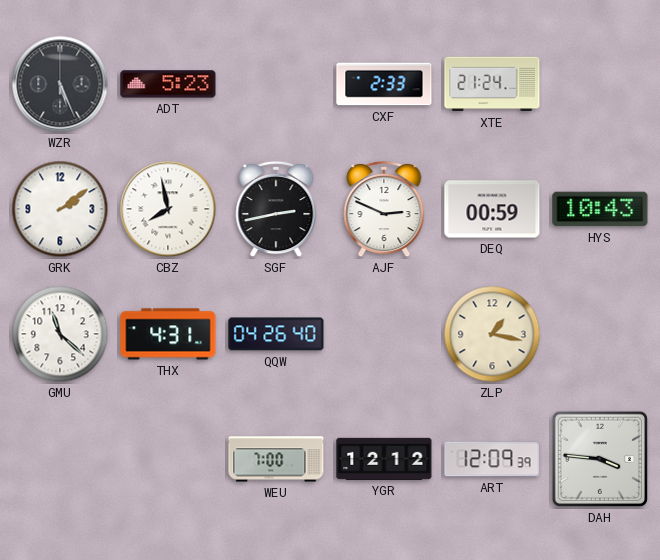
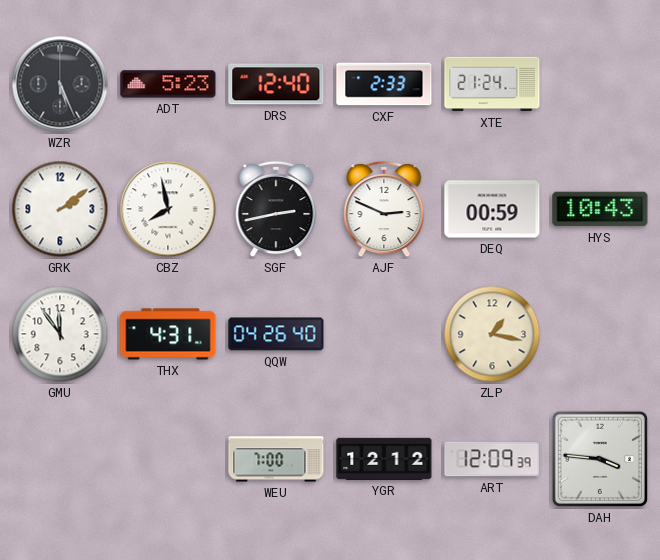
DRS: none -> 12:40 (276, 84)
GMU: 11:22 -> 11:54 (60, 334)
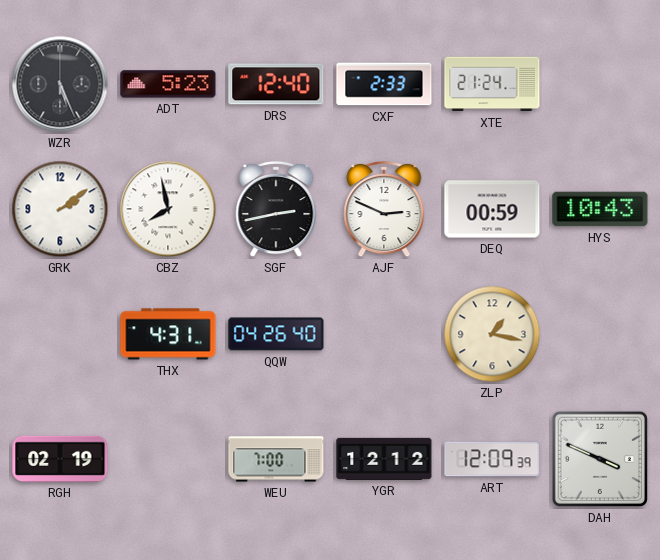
GMU: 11:54 -> none (60, 334)
RGH: none -> 02:19 (60, 459)
DAH: 3:46 -> 3:49 (600, 459)
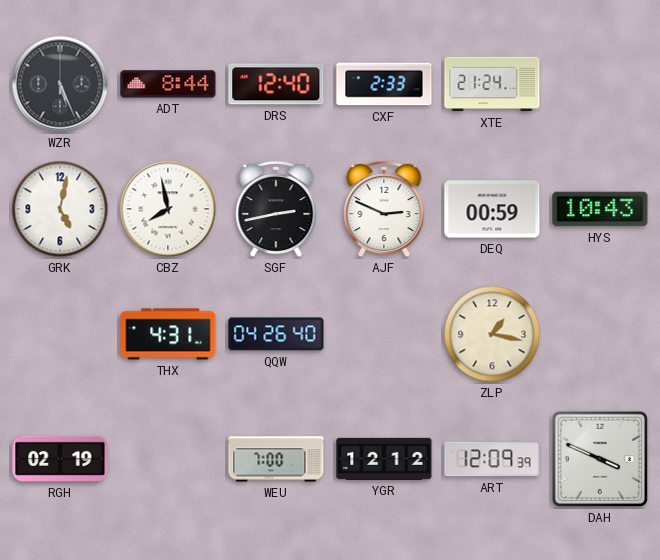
ADT: 5:23 -> 8:44 (168, 84)
GRK: 2:09 -> 5:02 (60, 209)
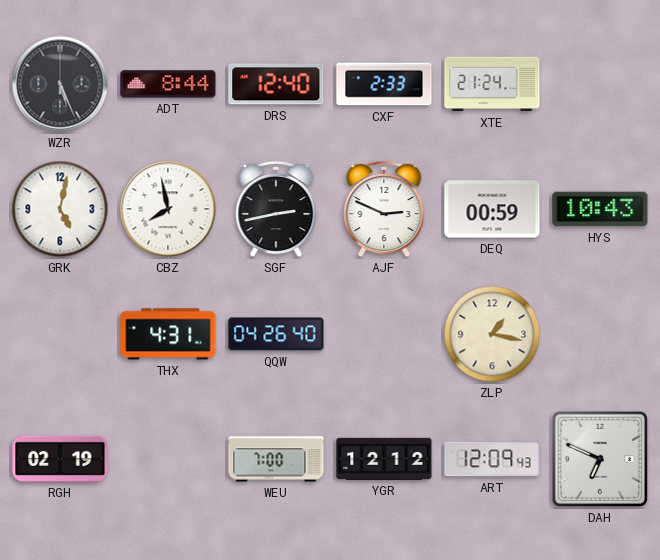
ART: 12:09:39 -> 12:09:43 (492, 459)
DAH: 3:49 -> 6:49 (600, 459)
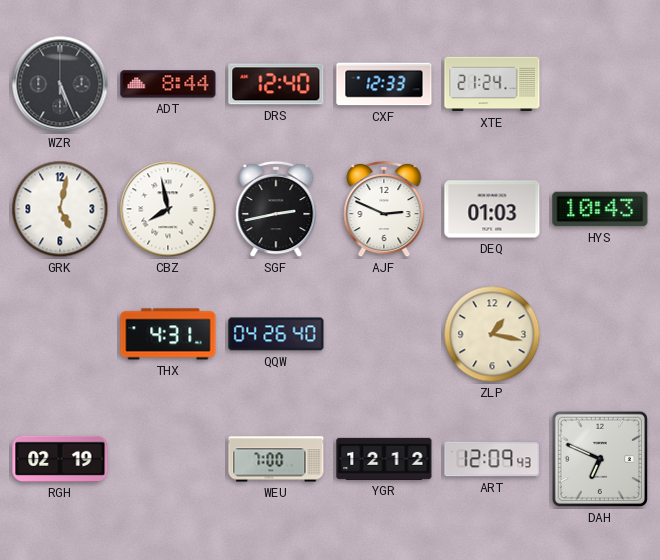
CXF: 2:33 -> 12:33 (384, 84)
DEQ: 00:59 -> 01:03 (492, 209)
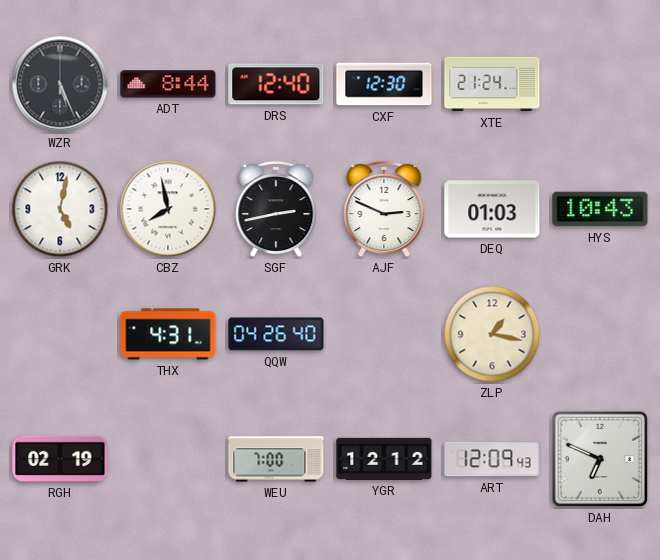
CXF: 12:33 -> 12:30 (384, 84)
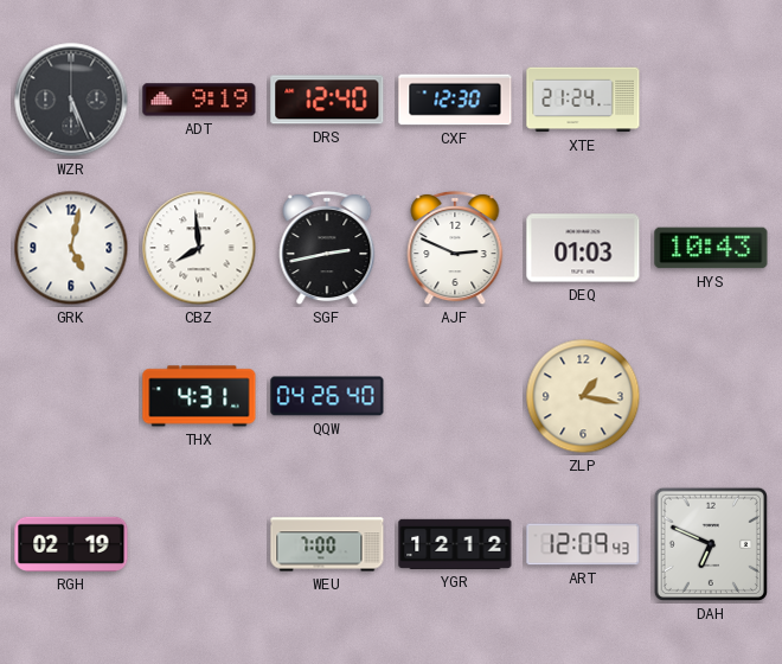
ADT: 8:44 -> 9:19 (199, 100)
CBZ: 7:58 -> 7:59 (199, 248)
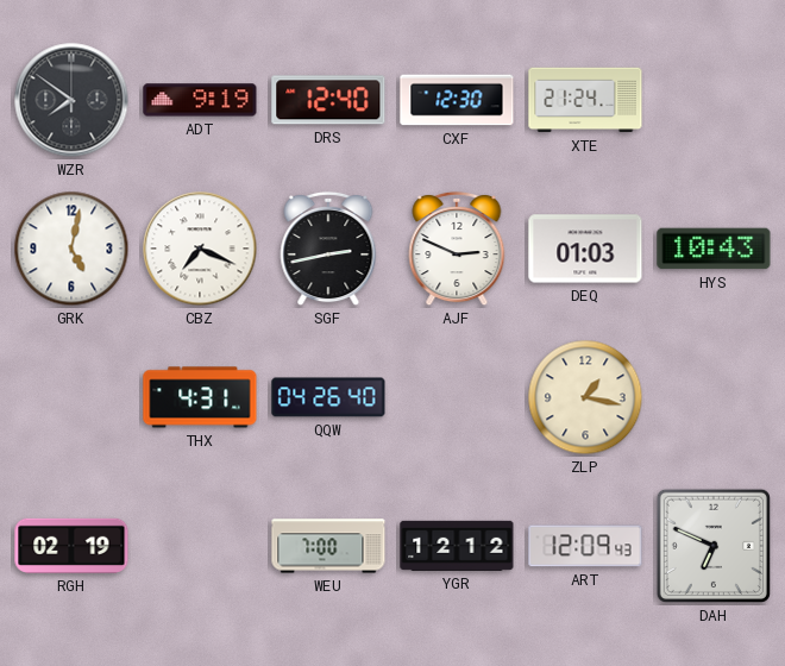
WZR: 5:26 -> 7:51 (71, 100)
CBZ: 7:59 -> 7:19 (200, 249)
